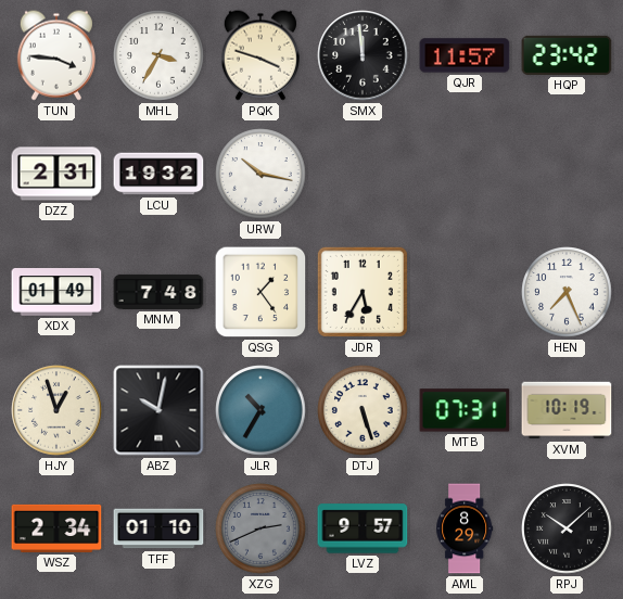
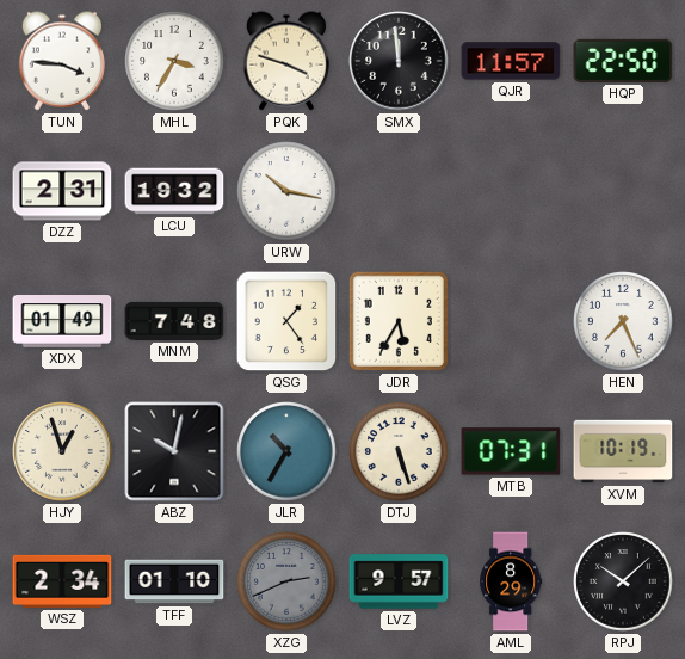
HQP: 23:42 -> 22:50 (623, 61)
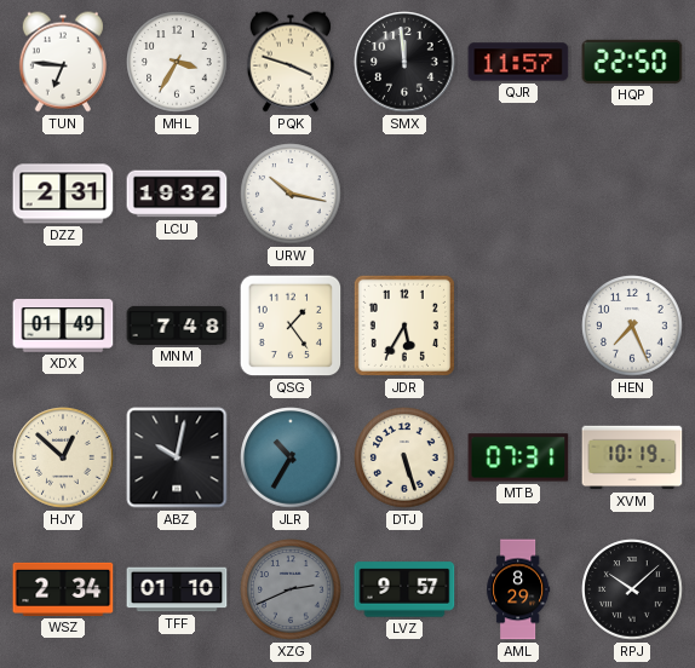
TUN: 3:46 -> 6:46 (63, 62)
HJY: 12:57 -> 12:52 (63, 457)
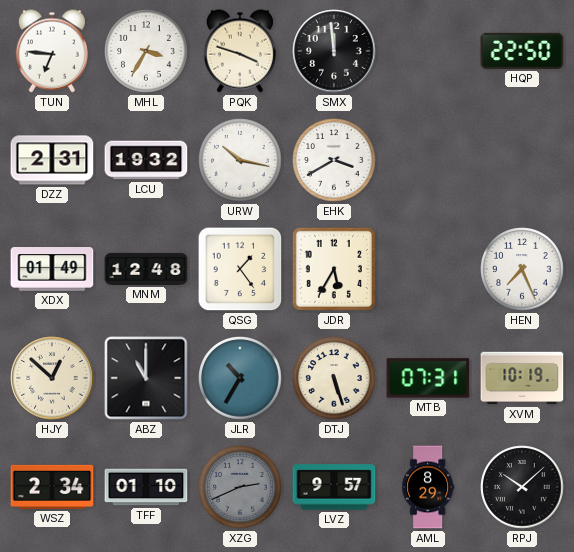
QJR: 11:57 -> none (518, 62)
EHK: none -> 3:40 (334, 160)
MNM: 7:48 -> 12:48 (146, 269)
ABZ: 10:02 -> 11:00 (146, 378)
